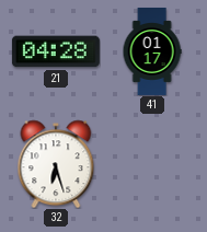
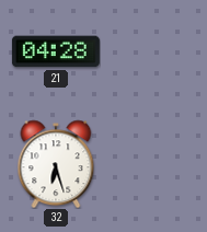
41: 01:17 -> none (152, 51)
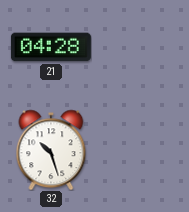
32: 6:27 -> 10:27 (51, 150)
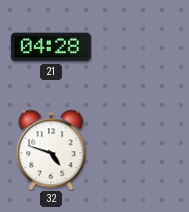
32: 10:27 -> 4:48 (51, 150)
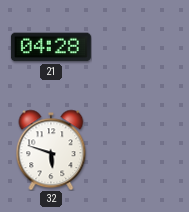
32: 4:48 -> 5:48 (51, 150)
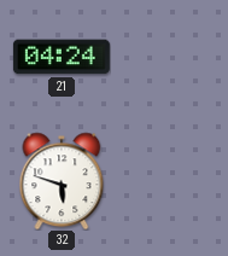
21: 04:28 -> 04:24 (62, 57)
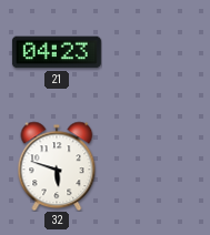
21: 04:24 -> 04:23 (57, 52)
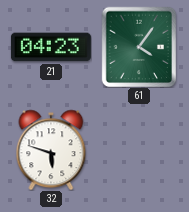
61: none -> 4:06 (139, 47)
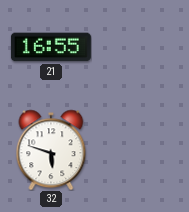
21: 04:23 -> 16:55 (51, 47)
61: 4:06 -> none (139, 47)
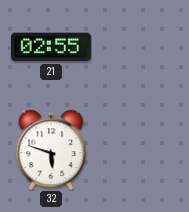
21: 16:55 -> 02:55 (51, 47)
